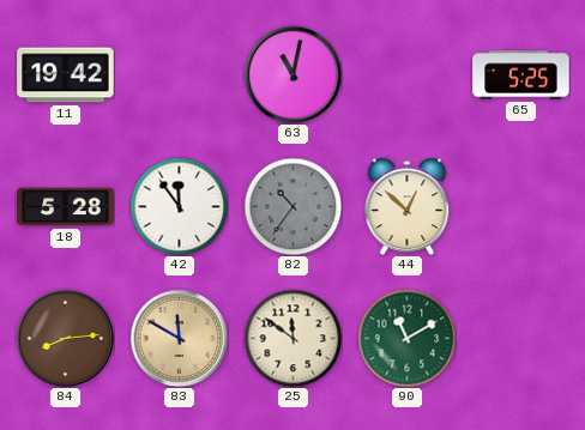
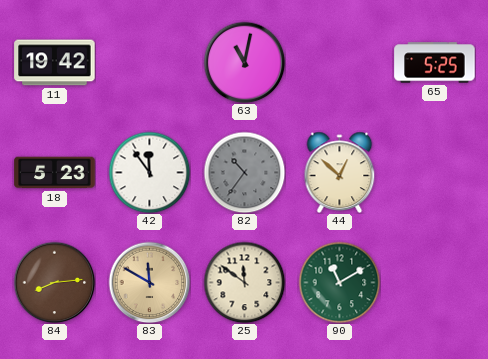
18: 5:28 -> 5:23 (55, 173)
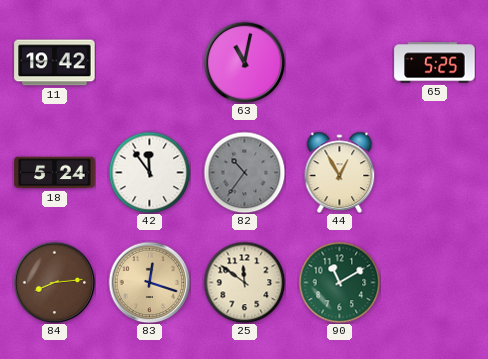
18: 5:23 -> 5:24 (55, 173)
44: 12:52 -> 12:55 (340, 172)
83: 11:50 -> 12:18 (149, 282)
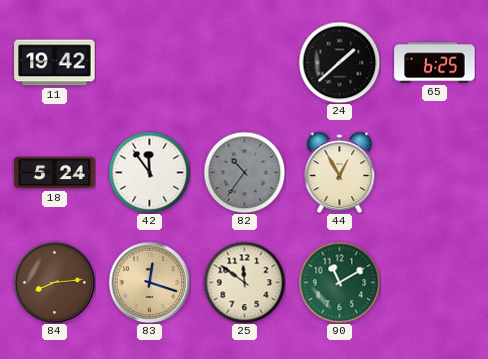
63: 11:02 -> none (244, 62)
24: none -> 1:38 (339, 62)
65: 5:25 -> 6:25 (435, 63)
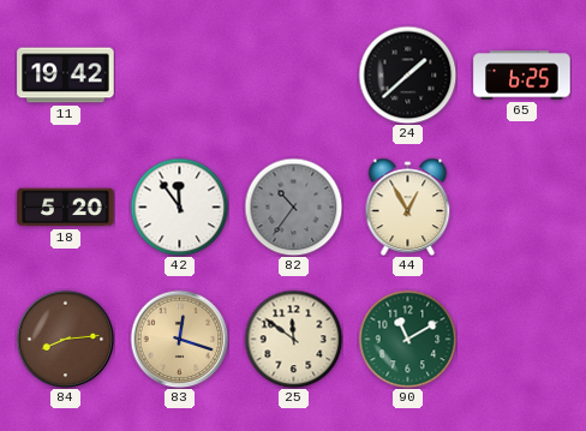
18: 5:24 -> 5:20 (66, 208)
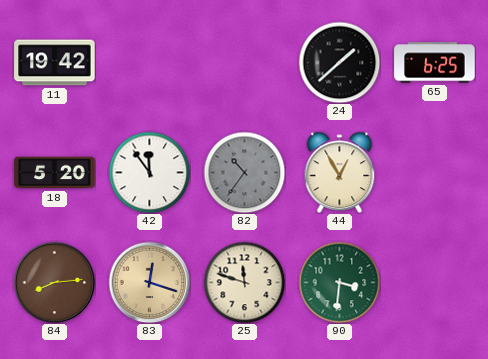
25: 11:51 -> 11:48 (244, 282)
90: 11:10 -> 3:31 (339, 282)
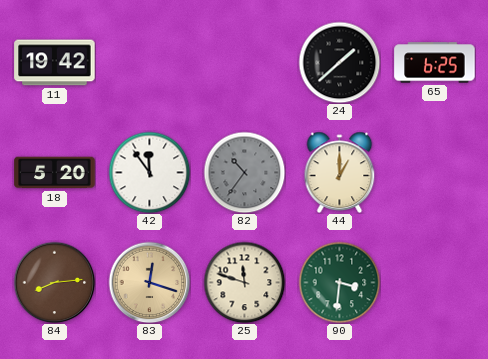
44: 12:55 -> 1:00 (340, 172)
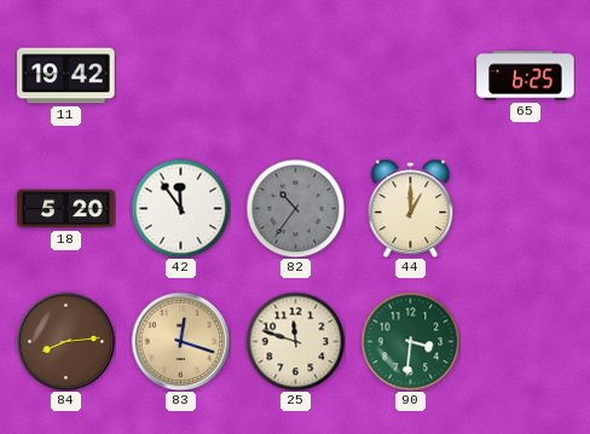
24: 1:38 -> none (339, 62)
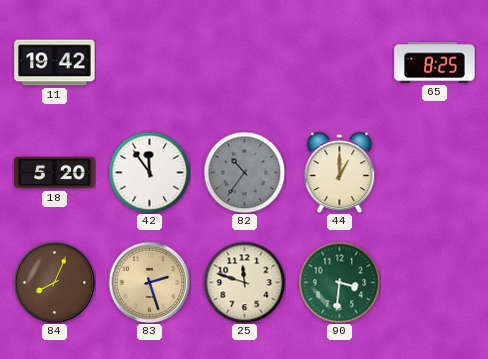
65: 6:25 -> 8:25 (435, 63)
84: 8:14 -> 8:04 (54, 282)
83: 12:18 -> 2:27 (149, 282)
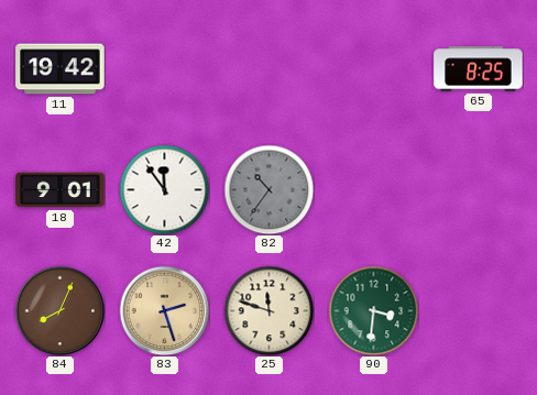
18: 5:20 -> 9:01 (61, 190)
44: 1:00 -> none (340, 172)
